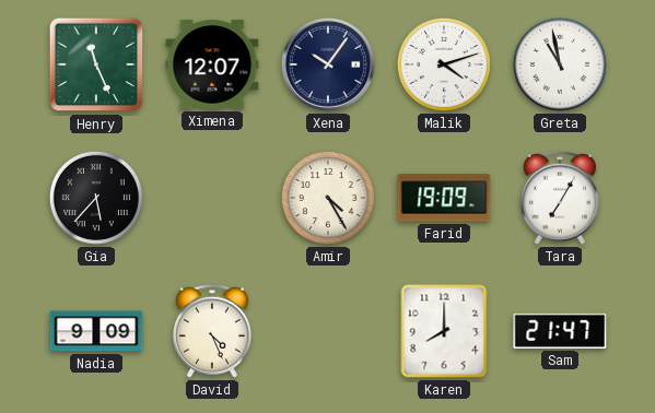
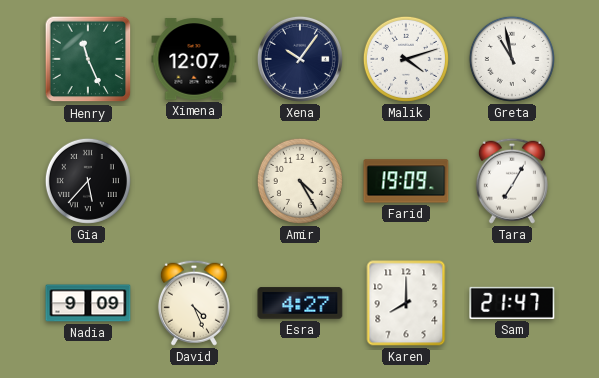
Esra: none -> 4:27 (300, 303)
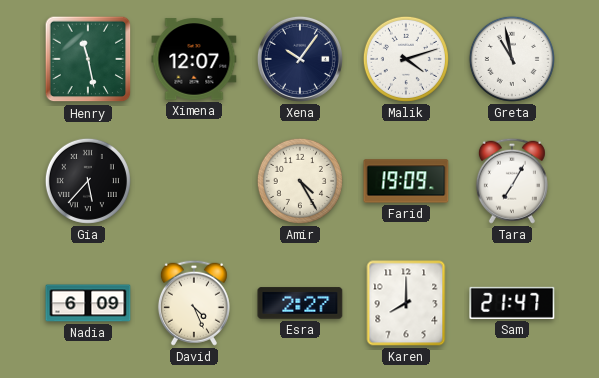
Henry: 11:26 -> 11:28 (88, 59)
Nadia: 9:09 -> 6:09 (88, 303)
Esra: 4:27 -> 2:27 (300, 303)
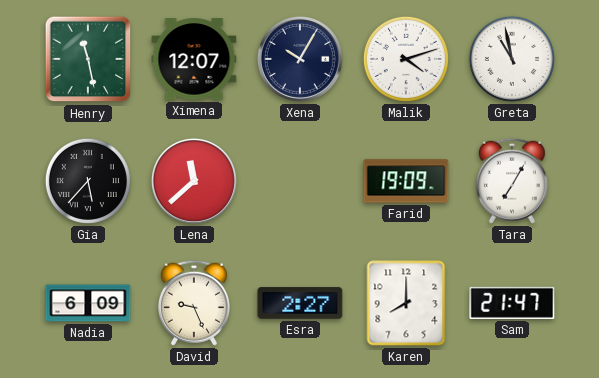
Xena: 10:06 -> 10:05 (300, 59)
Lena: none -> 11:38 (194, 181)
Amir: 4:25 -> none (300, 181)
David: 4:26 -> 9:26 (194, 303)
